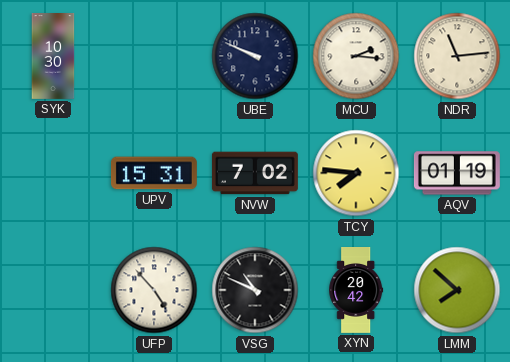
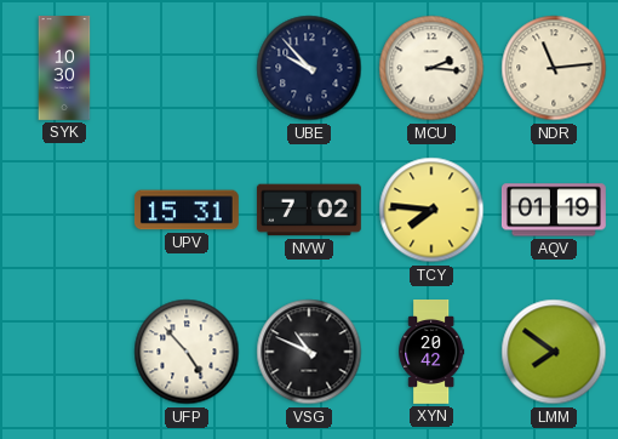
UBE: 9:49 -> 9:53 (309, 68)
LMM: 7:52 -> 7:51 (554, 352)
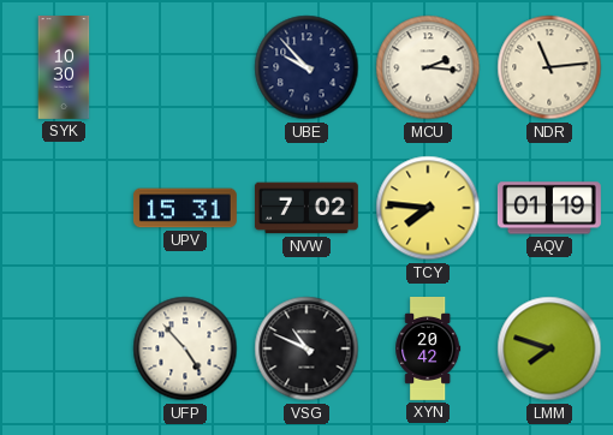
LMM: 7:51 -> 7:48 (549, 348)
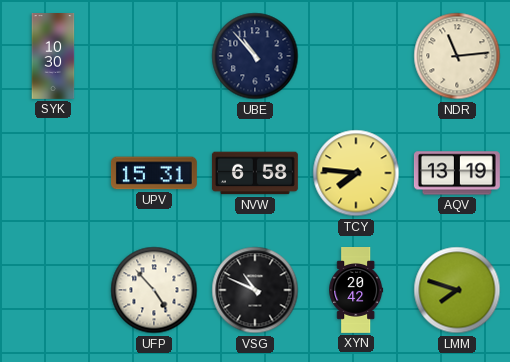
UBE: 9:53 -> 10:53 (255, 56)
MCU: 2:16 -> none (428, 67)
NVW: 7:02 -> 6:58 (255, 173)
AQV: 01:19 -> 13:19 (457, 173)
